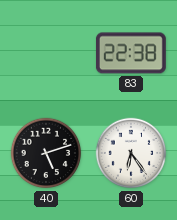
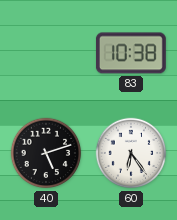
83: 22:38 -> 10:38 (131, 53)
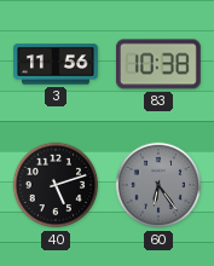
3: none -> 11:56 (57, 64)
60 dial: white -> grey (158, 185)
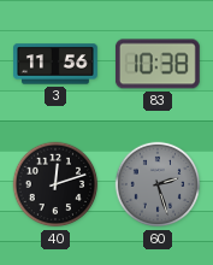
40: 5:12 -> 12:12 (55, 184)
60: 6:24 -> 2:27 (158, 184)
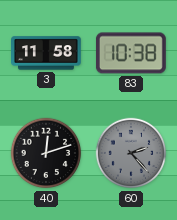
3: 11:56 -> 11:58 (47, 53)
60: 2:27 -> 2:23 (131, 153)
